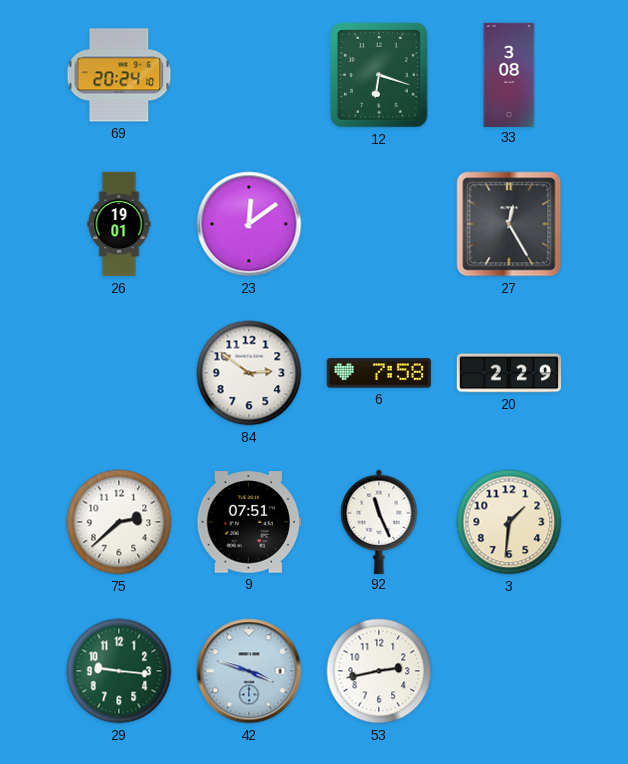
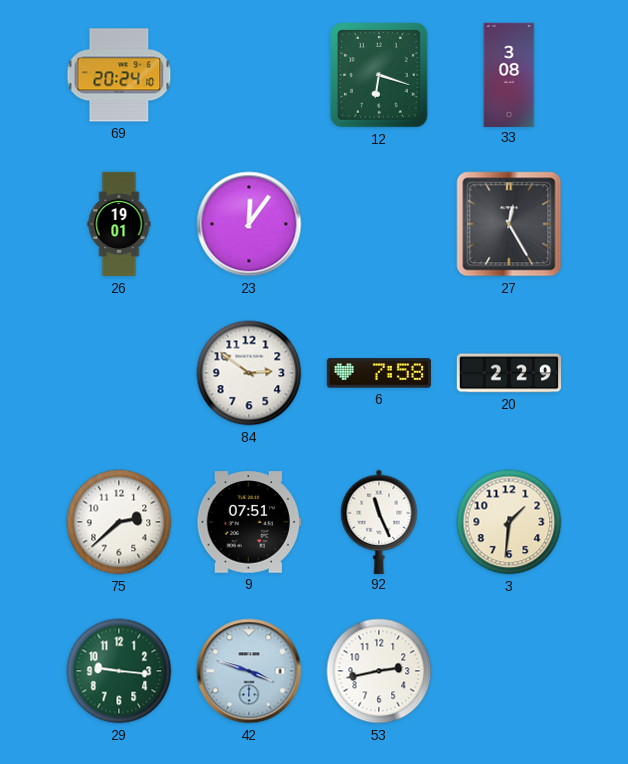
23: 12:09 -> 12:06 (249, 224)
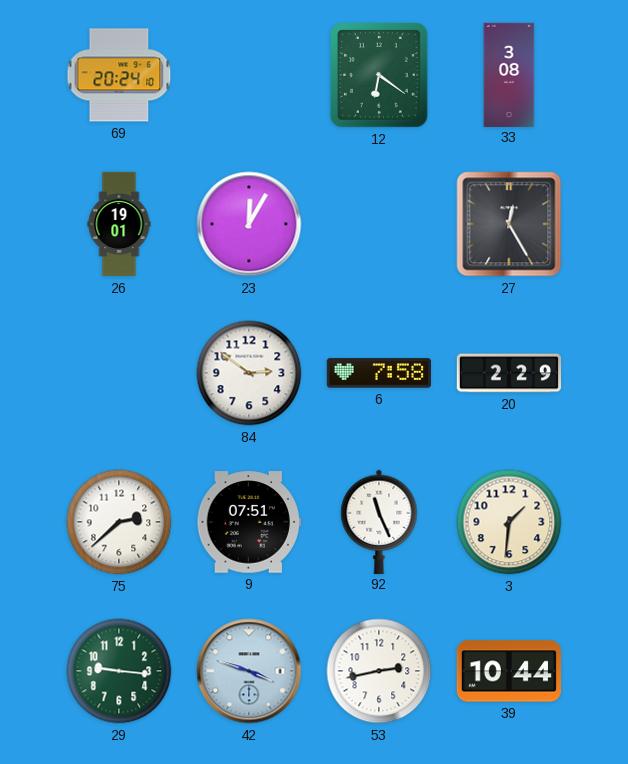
12: 6:18 -> 6:21 (379, 75)
23: 12:06 -> 12:05 (249, 224)
39: none -> 10:44 (509, 671)
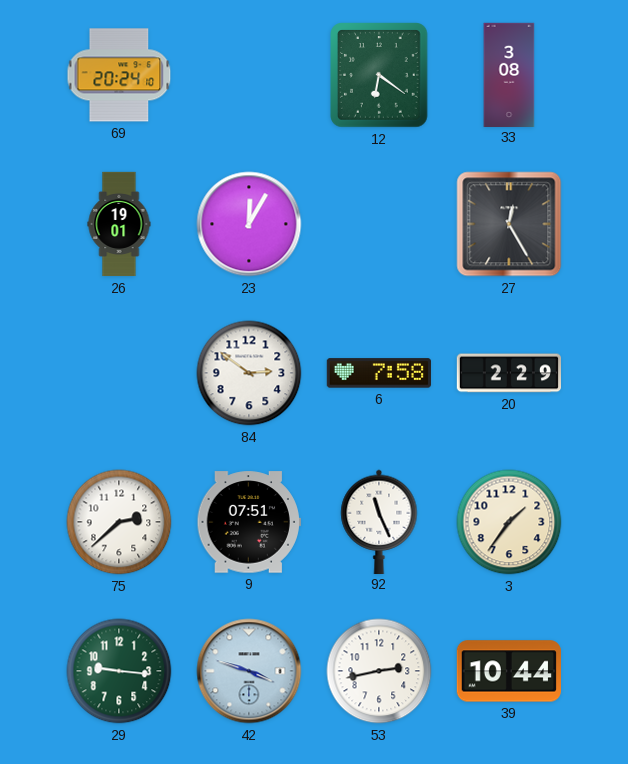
3: 1:31 -> 1:36 (509, 522)
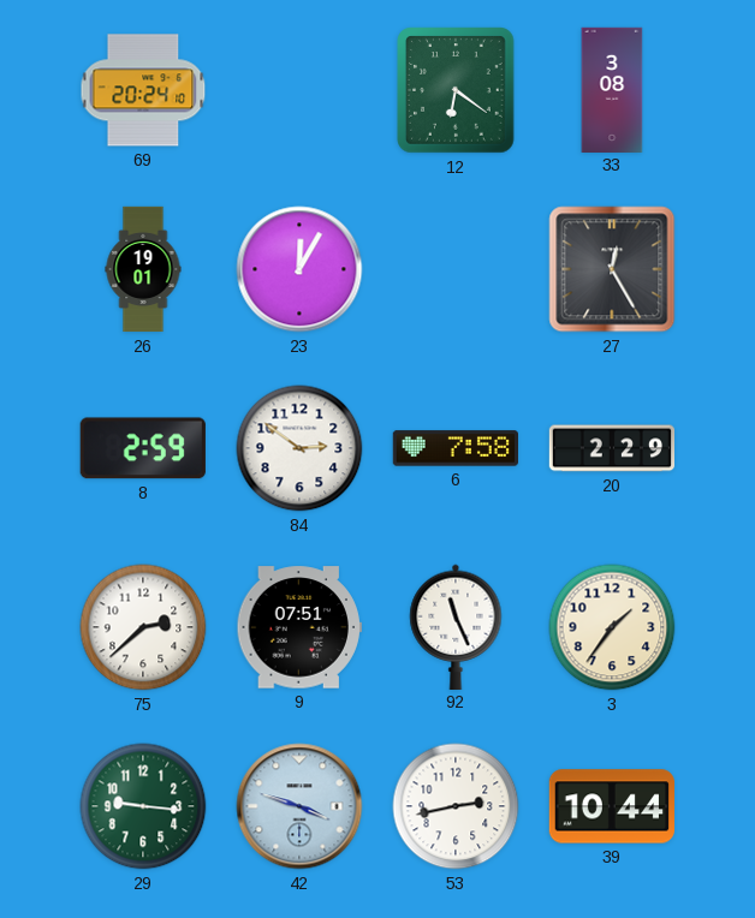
8: none -> 2:59 (143, 448)
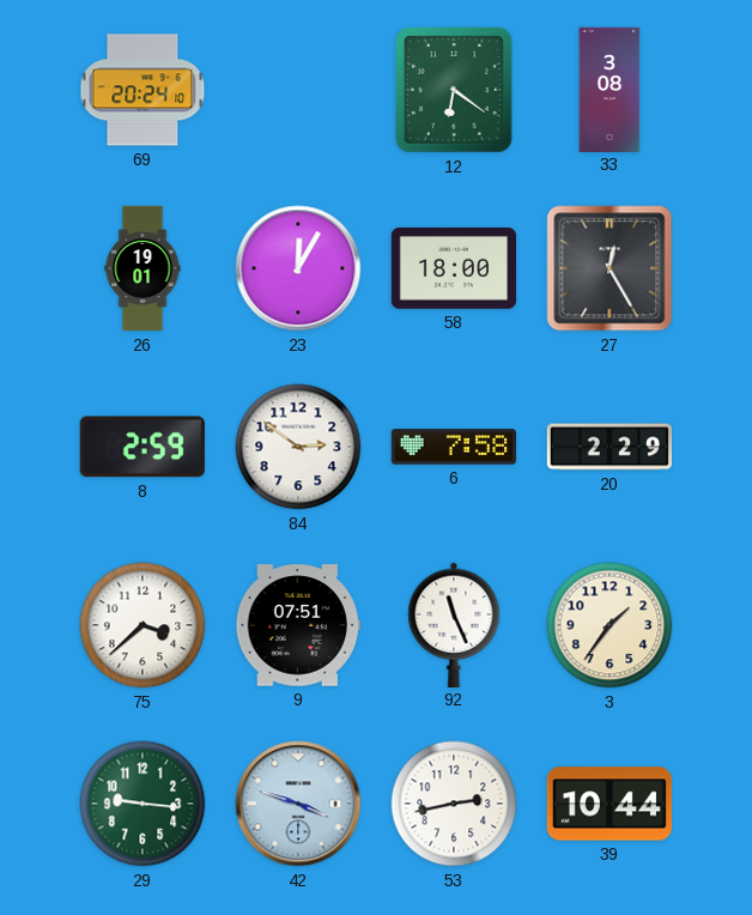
58: none -> 18:00 (453, 269)
75: 2:38 -> 3:38 (142, 625)
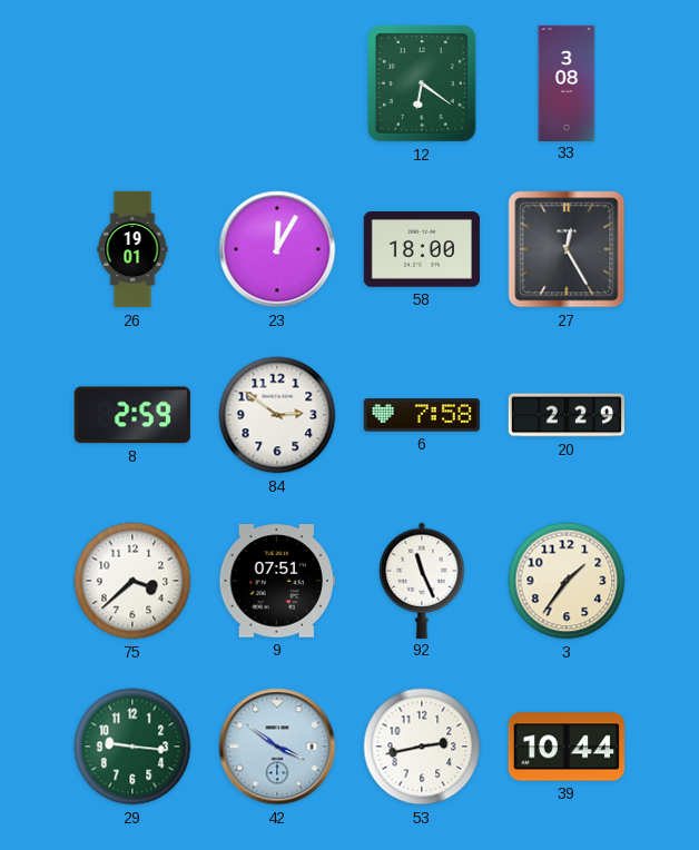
69: 20:24 -> none (142, 90)
42: 3:48 -> 3:51 (277, 747)
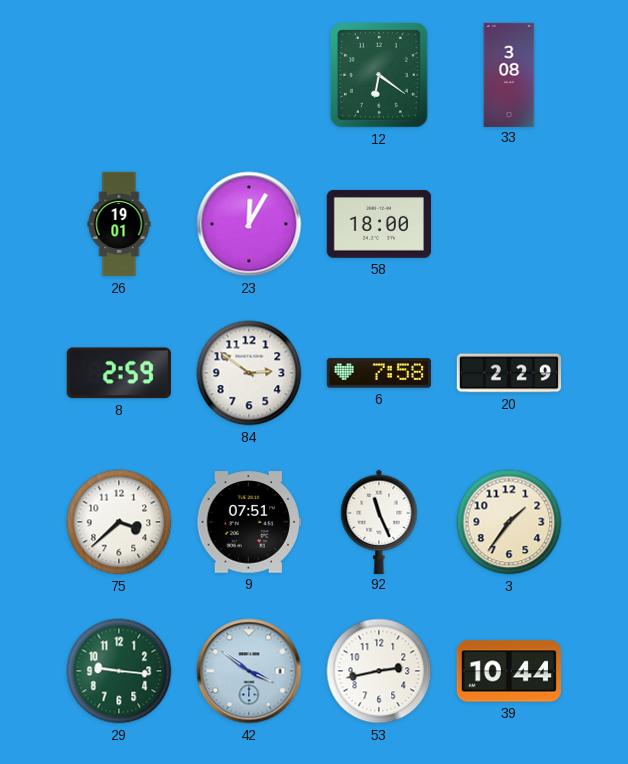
27: 12:25 -> none (567, 249)
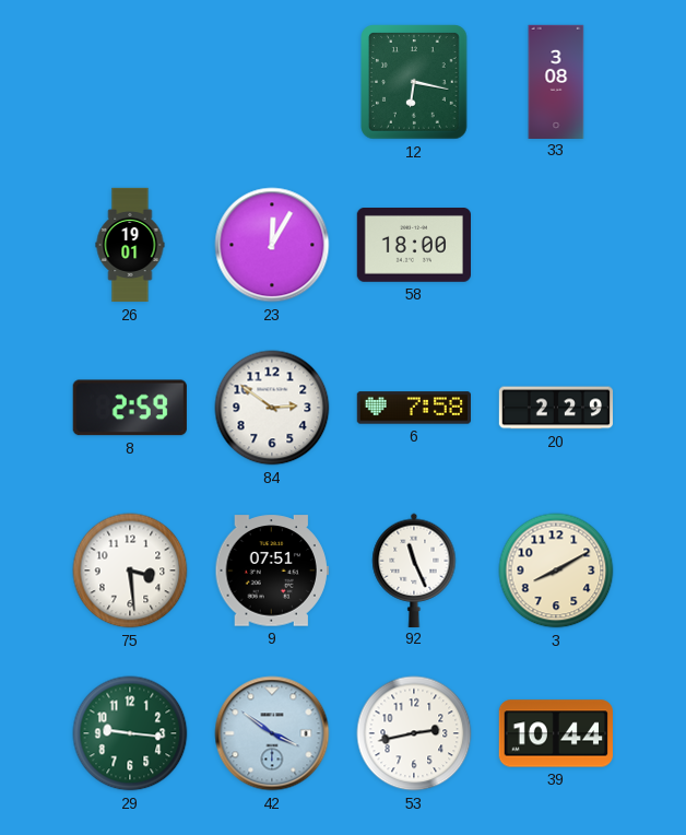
12: 6:21 -> 6:17 (414, 82)
75: 3:38 -> 3:29 (130, 571)
3: 1:36 -> 8:10 (556, 571)
